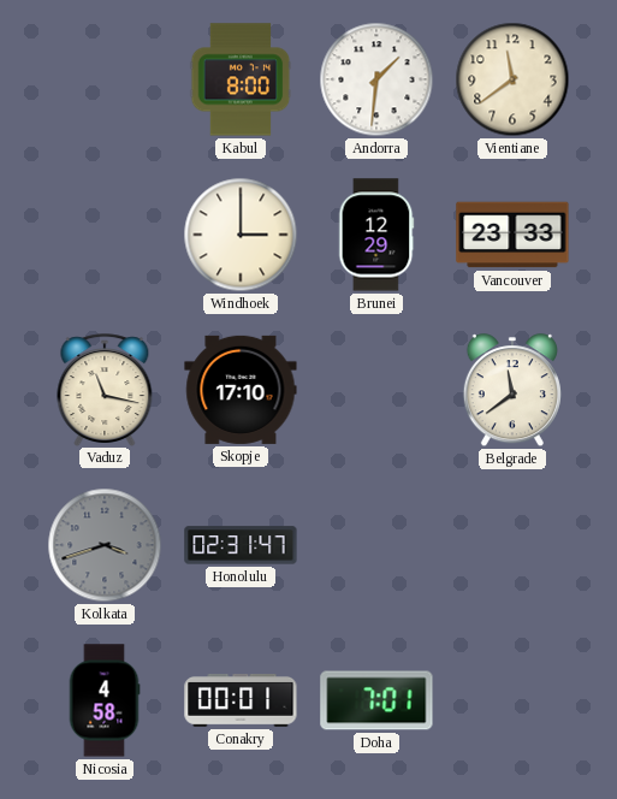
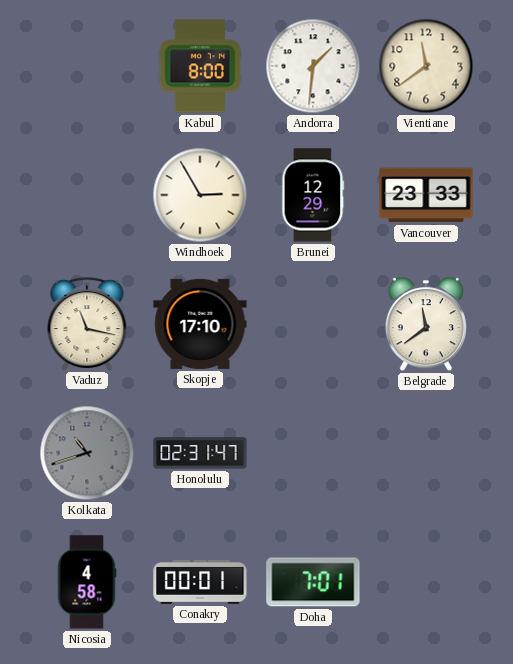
Windhoek: 3:00 -> 2:55 (200, 195)
Kolkata: 3:42 -> 10:42 (87, 453)
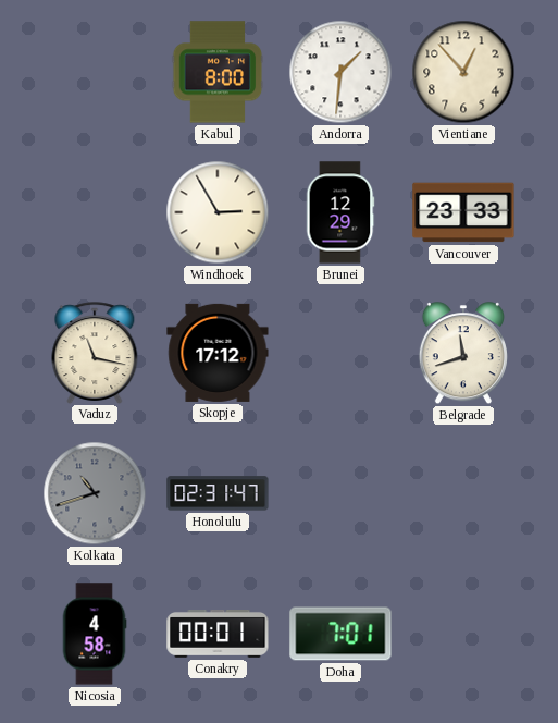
Vientiane: 11:39 -> 12:53 (463, 72)
Skopje: 17:10 -> 17:12 (218, 353)
Belgrade: 11:39 -> 11:42 (463, 354)
